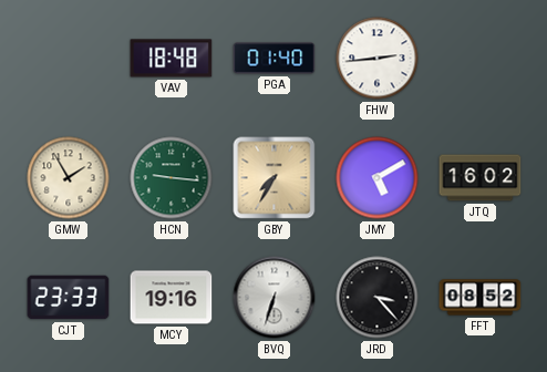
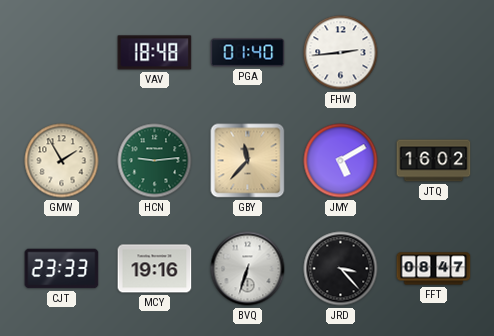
HCN: 9:16 -> 9:14 (155, 161)
GBY: 7:35 -> 11:37 (248, 161)
FFT: 08:52 -> 08:47 (434, 269)
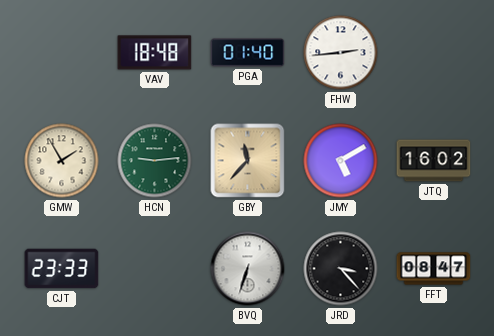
MCY: 19:16 -> none (155, 269)
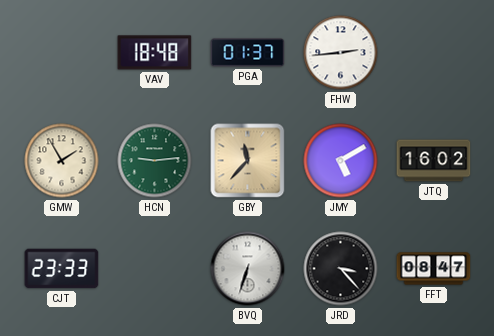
PGA: 01:40 -> 01:37 (248, 53)
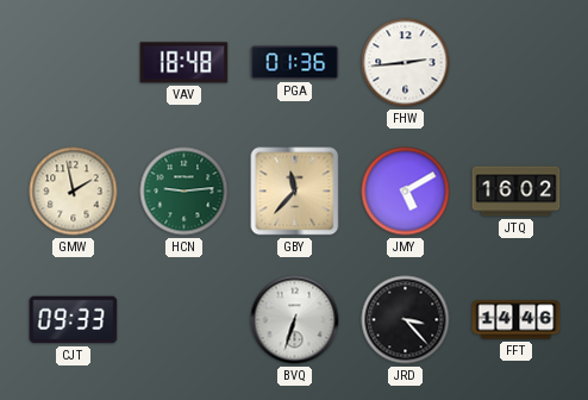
PGA: 01:37 -> 01:36 (295, 63)
GMW: 1:55 -> 1:58 (74, 192)
CJT: 23:33 -> 09:33 (74, 320)
FFT: 08:47 -> 14:46 (517, 320)
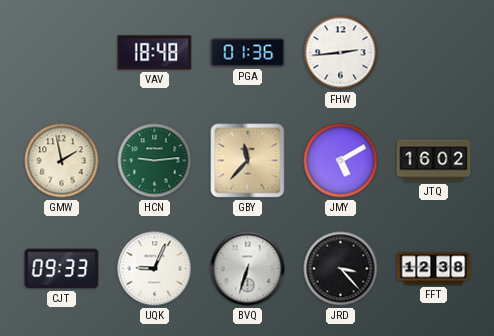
UQK: none -> 9:04 (155, 269)
FFT: 14:46 -> 12:38 (434, 269)
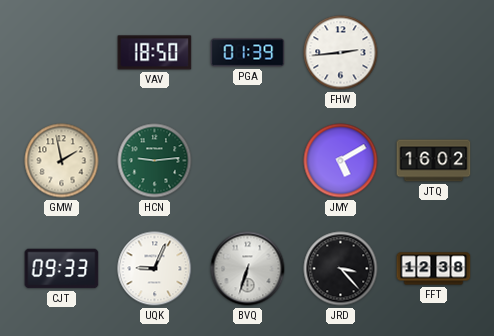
VAV: 18:48 -> 18:50 (155, 53)
PGA: 01:36 -> 01:39 (248, 53)
GBY: 11:37 -> none (248, 161)
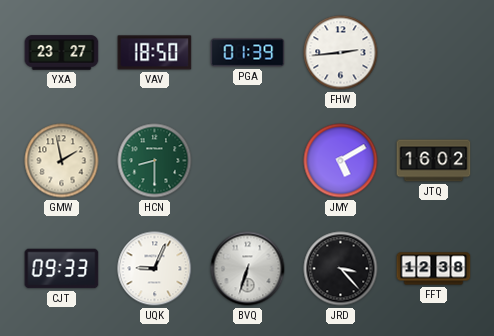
YXA: none -> 23:27 (62, 53)
HCN: 9:14 -> 8:30 (155, 161)
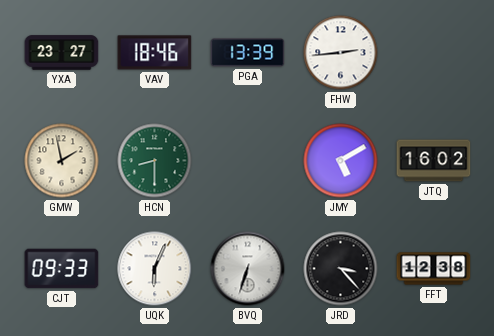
VAV: 18:50 -> 18:46 (155, 53)
PGA: 01:39 -> 13:39 (248, 53)
UQK: 9:04 -> 6:04 (155, 269)
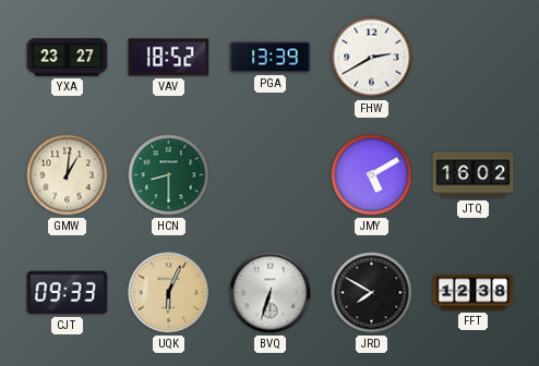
VAV: 18:46 -> 18:52 (169, 58)
FHW: 2:44 -> 2:40 (372, 58)
GMW: 1:58 -> 1:01 (68, 175)
UQK dial: white -> champagne (169, 293)
JRD: 3:23 -> 7:50 (372, 293)
